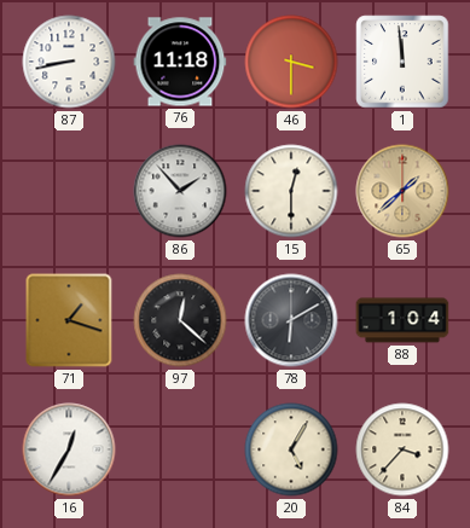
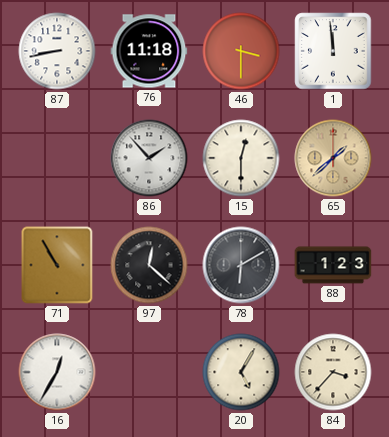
71: 1:18 -> 10:55 (57, 265)
88: 1:04 -> 1:23 (333, 265)
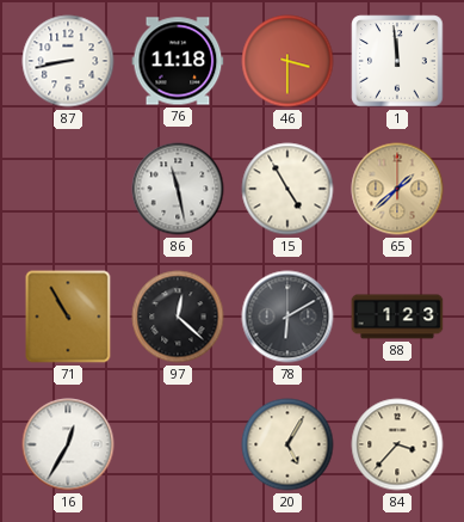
86: 1:53 -> 11:28 (178, 189)
15: 12:30 -> 4:55 (287, 189)
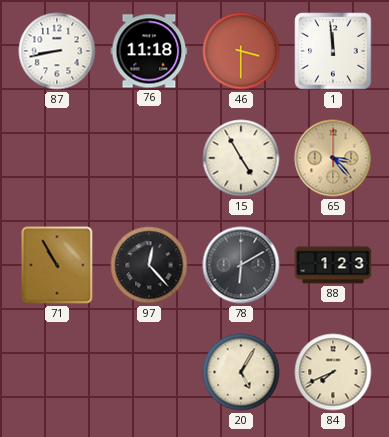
86: 11:28 -> none (178, 189)
65: 1:38 -> 3:23 (333, 158)
97: 12:22 -> 12:23 (149, 265)
16: 12:35 -> none (68, 444)
84: 3:37 -> 7:41 (333, 372)
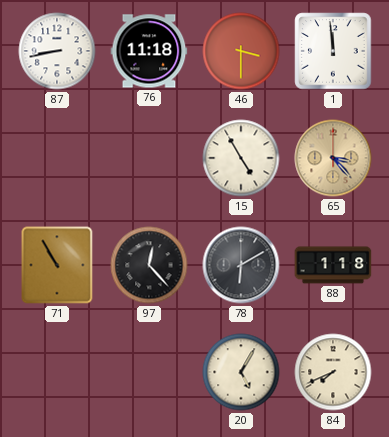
88: 1:23 -> 1:18 (333, 265)
